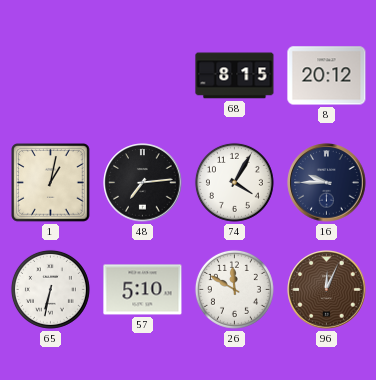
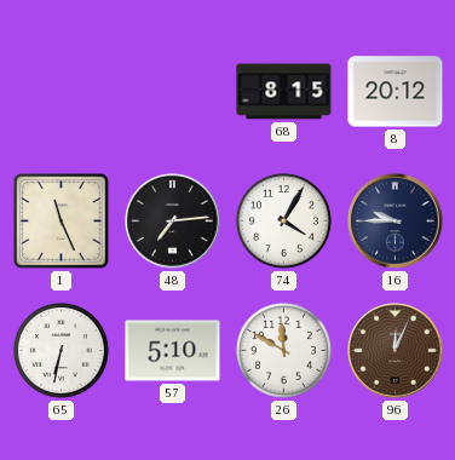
1: 1:02 -> 11:26 (62, 222)
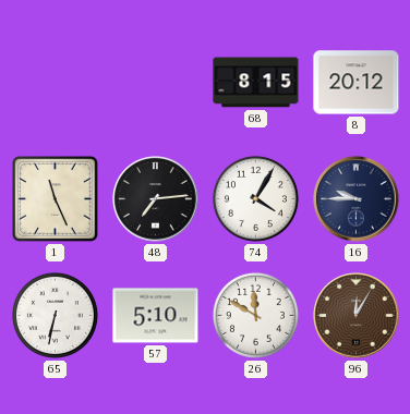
96: 12:04 -> 12:05 (357, 316)
